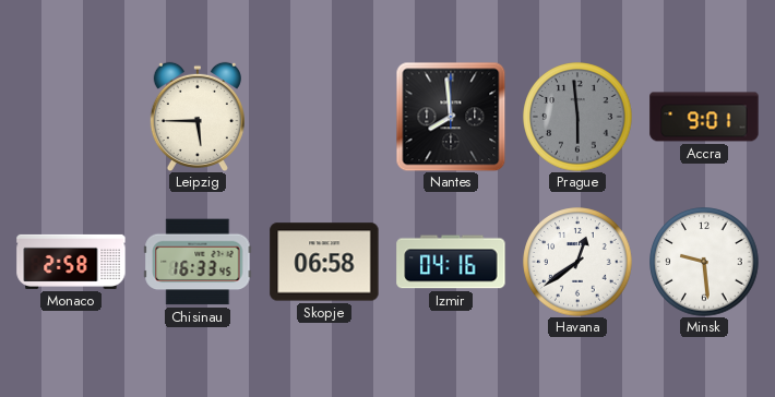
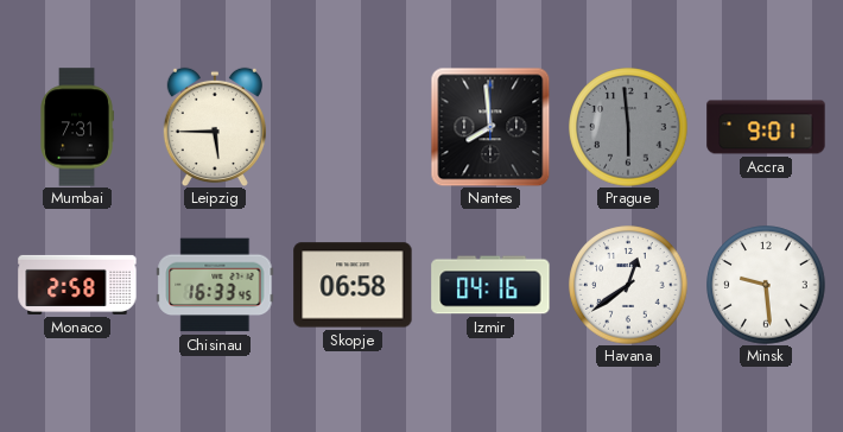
Mumbai: none -> 7:31 (77, 127)
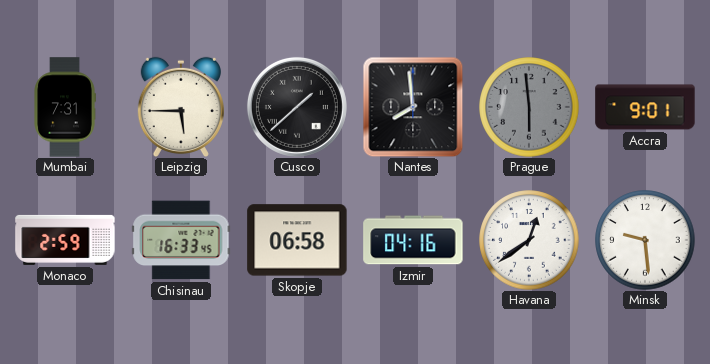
Cusco: none -> 1:38 (297, 107)
Monaco: 2:58 -> 2:59 (65, 240)
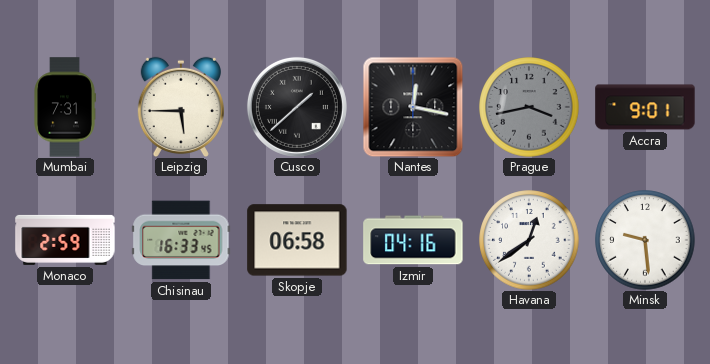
Nantes: 7:59 -> 12:17 (413, 107)
Prague: 5:59 -> 3:43 (529, 107)
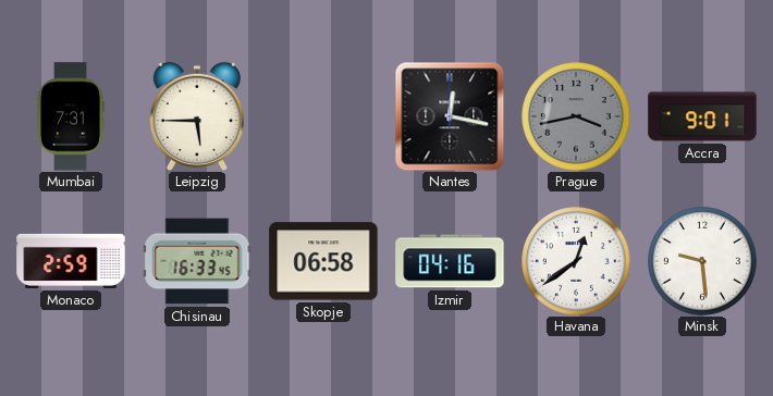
Cusco: 1:38 -> none (297, 107)
